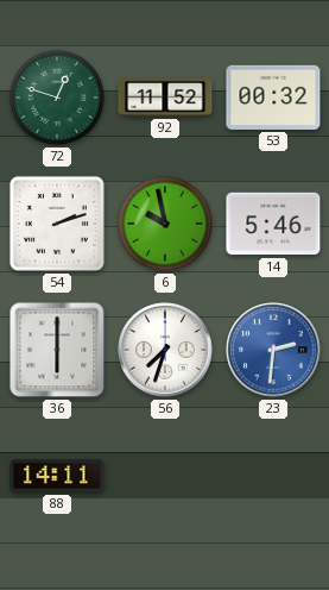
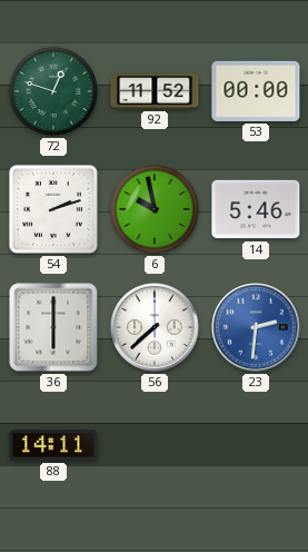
53: 00:32 -> 00:00 (256, 91)
56: 7:33 -> 7:38 (155, 327)
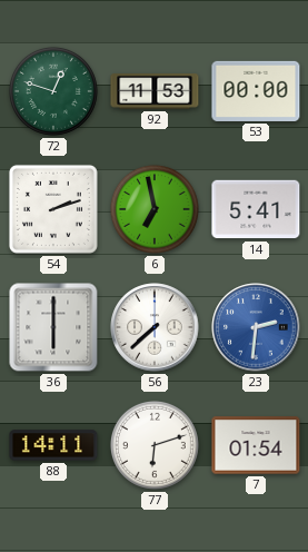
92: 11:52 -> 11:53 (155, 91)
6: 9:58 -> 6:58 (155, 209)
14: 5:46 -> 5:41 (256, 209)
77: none -> 6:12 (155, 445)
7: none -> 01:54 (256, 445)
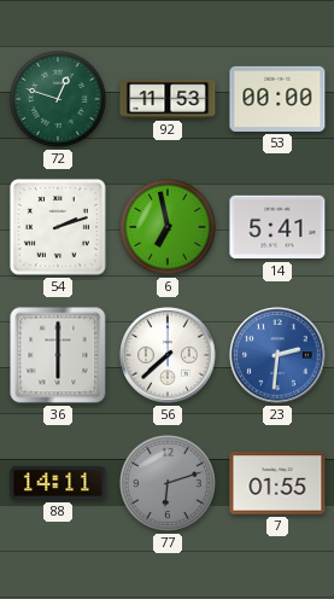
77 dial: white -> grey (168, 483)
7: 01:54 -> 01:55 (277, 483)
